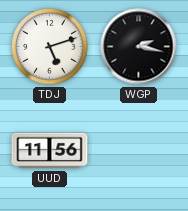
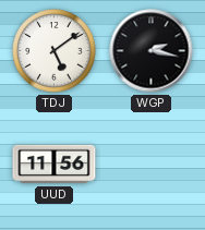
TDJ: 5:12 -> 5:09 (55, 51)
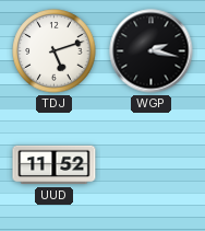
TDJ: 5:09 -> 5:12 (55, 51)
UUD: 11:56 -> 11:52 (55, 165)
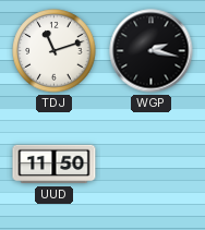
TDJ: 5:12 -> 11:12 (55, 51)
UUD: 11:52 -> 11:50 (55, 165)
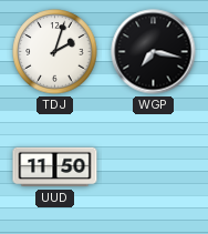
TDJ: 11:12 -> 2:03 (55, 52)
WGP: 2:17 -> 7:17 (154, 52)
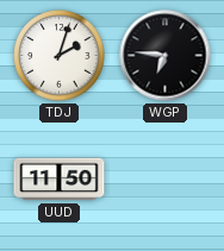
WGP: 7:17 -> 6:46 (166, 56)
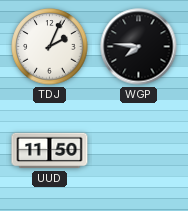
TDJ: 2:03 -> 2:04 (50, 47)
WGP: 6:46 -> 7:46 (139, 47)
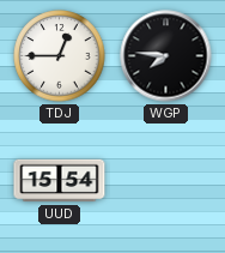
TDJ: 2:04 -> 12:45 (60, 56)
UUD: 11:50 -> 15:54 (60, 181)
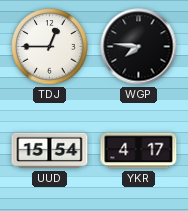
YKR: none -> 4:17 (139, 151)
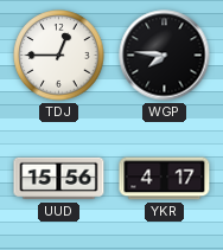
UUD: 15:54 -> 15:56 (59, 179)
